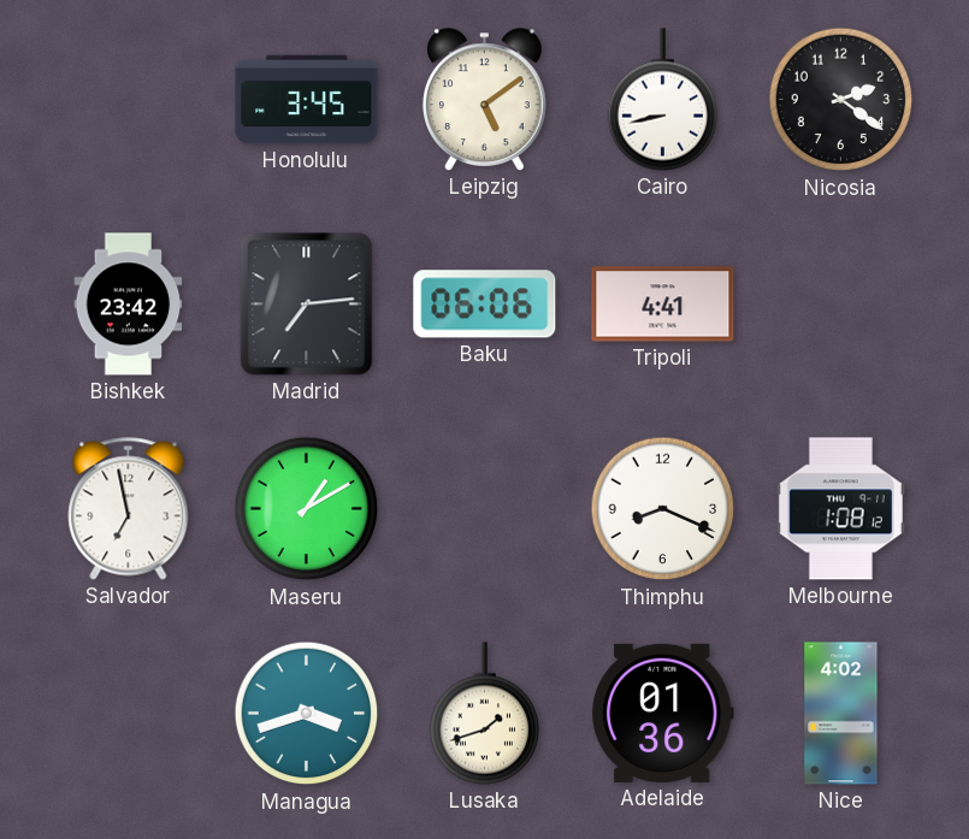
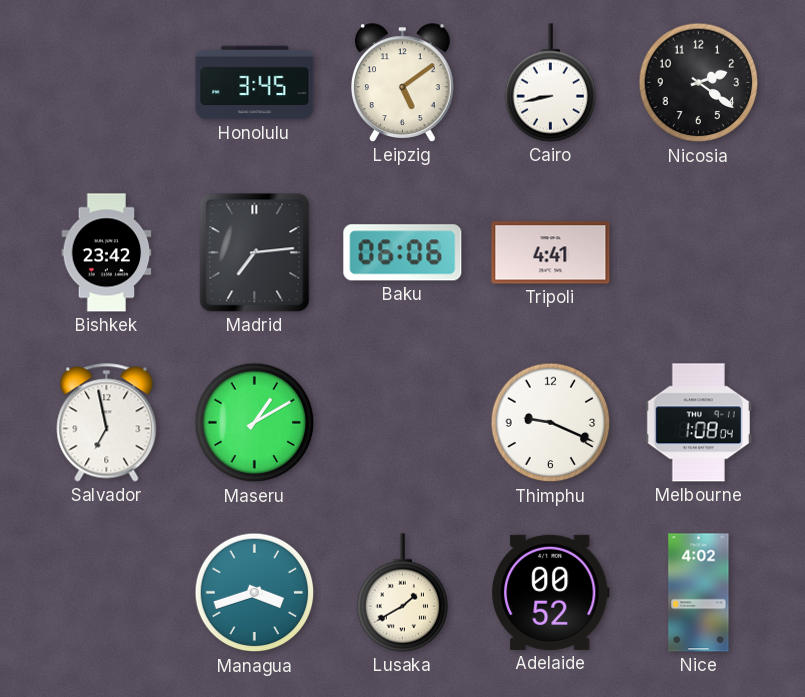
Thimphu: 8:19 -> 9:19 (551, 423)
Melbourne: 1:08:12 -> 1:08:04 (698, 423)
Lusaka: 1:42 -> 1:40 (403, 593)
Adelaide: 01:36 -> 00:52 (551, 592)
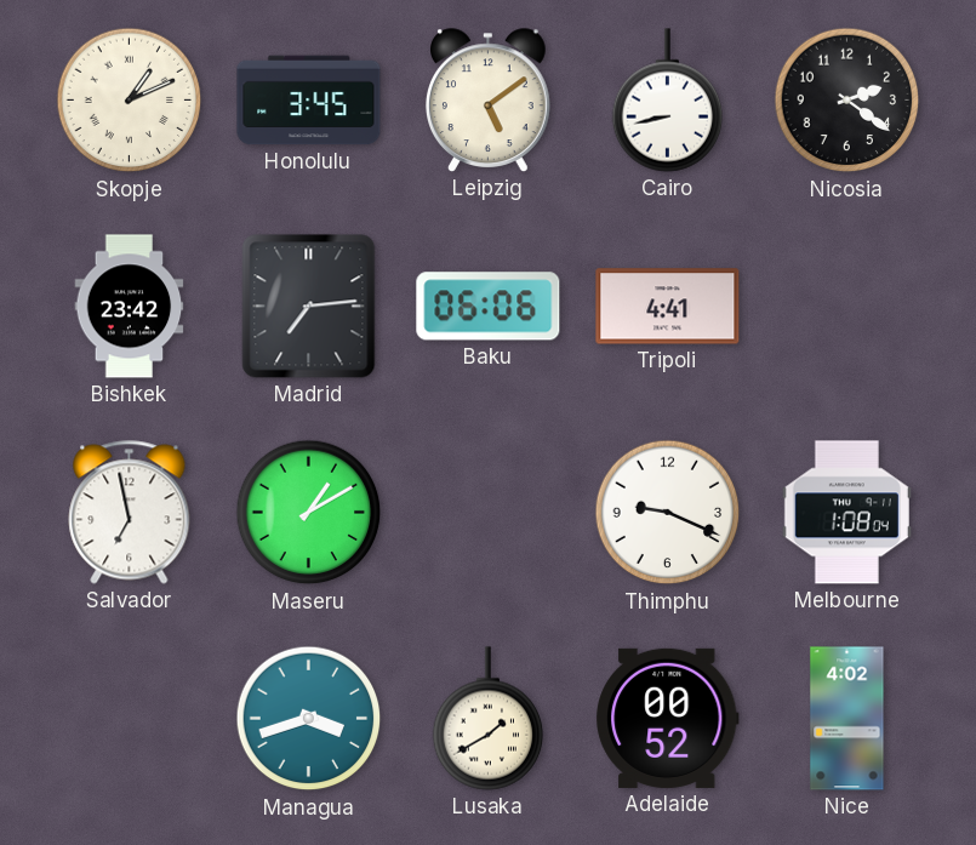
Skopje: none -> 1:11 (130, 101)
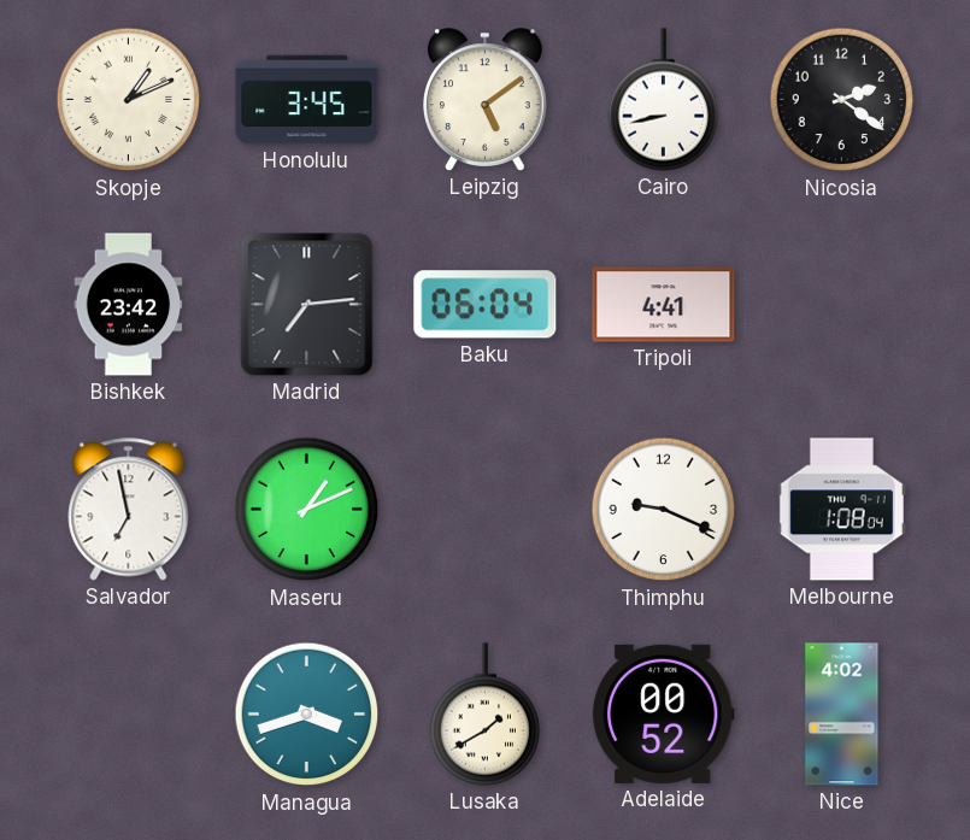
Baku: 06:06 -> 06:04 (486, 305)
Maseru: 1:10 -> 1:11 (307, 510)
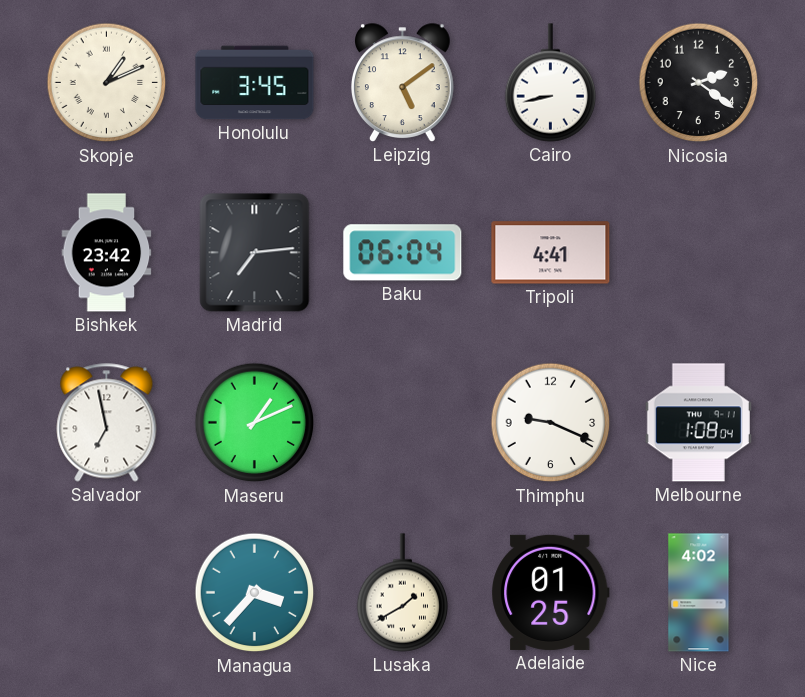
Managua: 3:42 -> 3:37 (255, 593)
Adelaide: 00:52 -> 01:25 (551, 592)
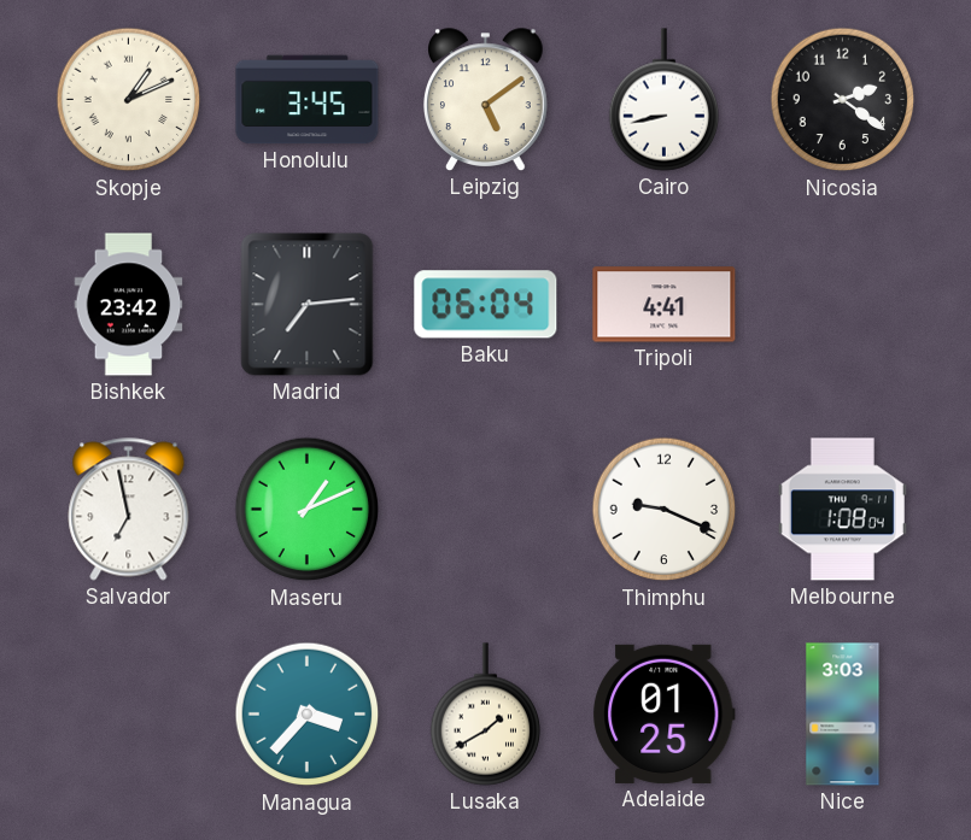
Nice: 4:02 -> 3:03 (843, 715)
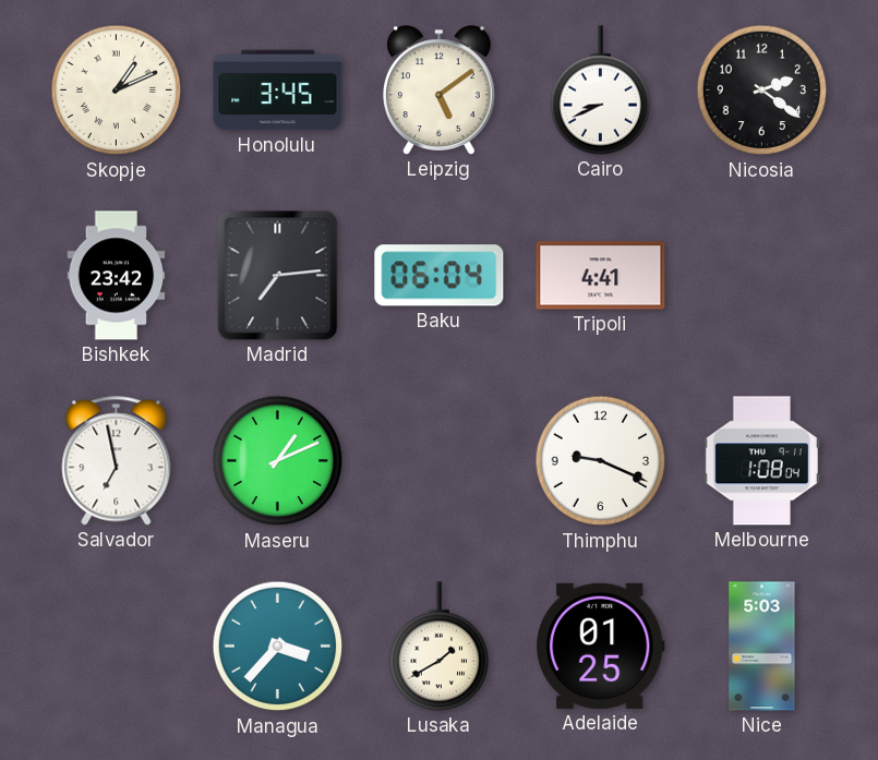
Cairo: 8:43 -> 8:41 (601, 91)
Nice: 3:03 -> 5:03 (762, 647)
